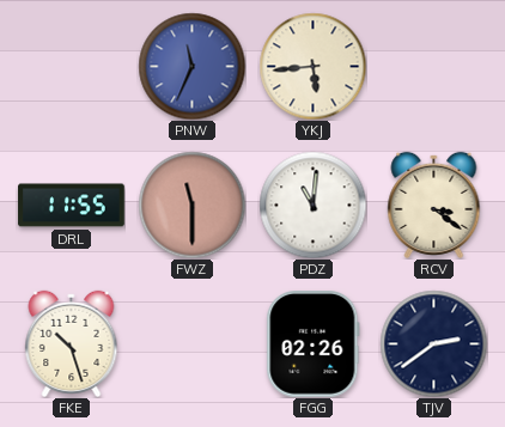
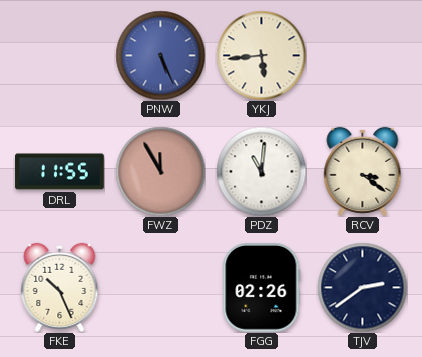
PNW: 11:34 -> 5:26 (160, 55)
FWZ: 11:30 -> 11:55 (160, 171)
FKE: 10:27 -> 10:26 (60, 287)
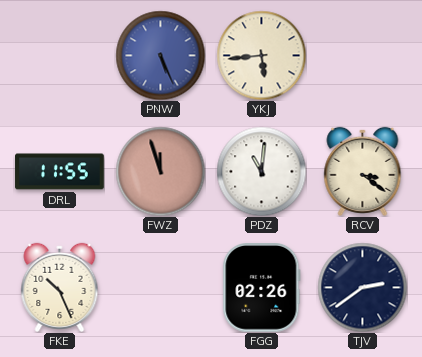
FWZ: 11:55 -> 11:57 (160, 171)
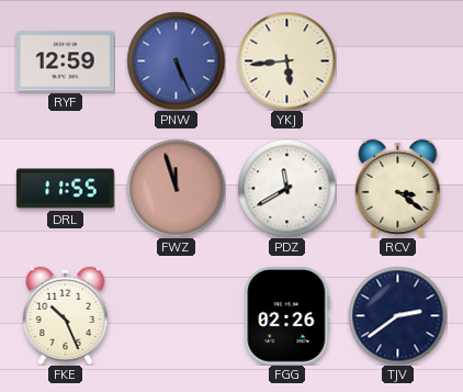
RYF: none -> 12:59 (66, 61)
PDZ: 11:01 -> 11:40 (286, 188)
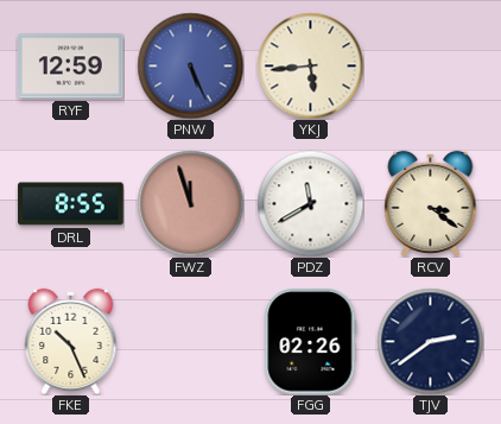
DRL: 11:55 -> 8:55 (71, 204)
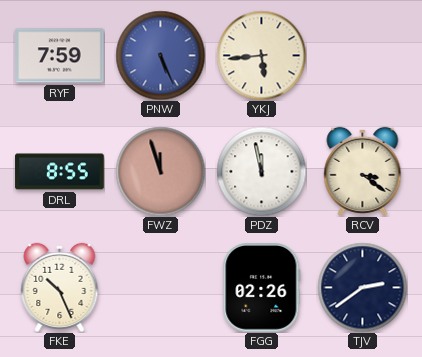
RYF: 12:59 -> 7:59 (60, 56)
PDZ: 11:40 -> 11:58 (261, 171)
